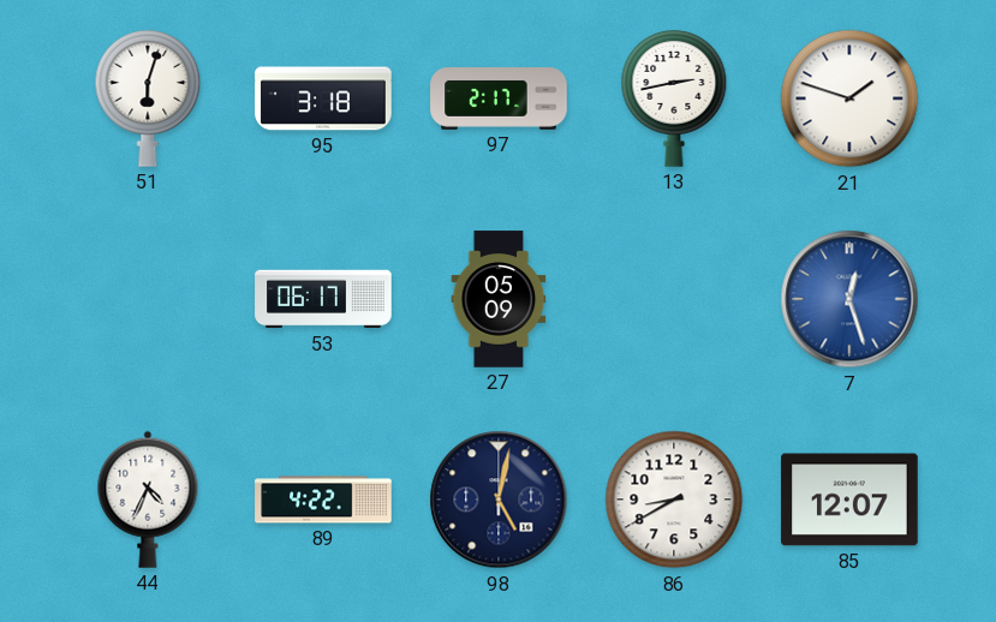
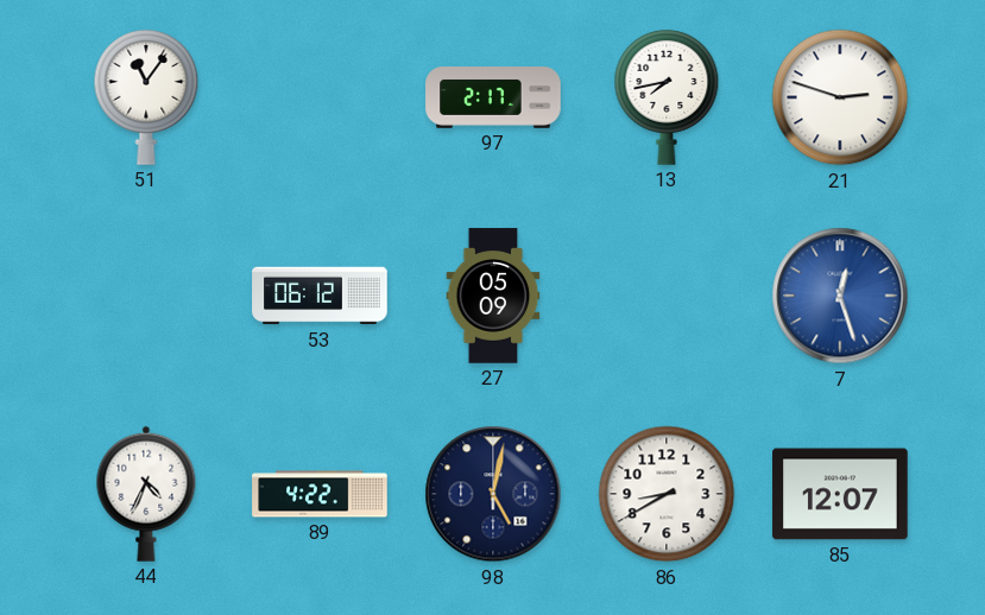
51: 6:03 -> 11:06 (146, 97)
95: 3:18 -> none (323, 98)
13: 2:43 -> 7:43 (667, 97)
21: 1:48 -> 2:48 (840, 97)
53: 06:17 -> 06:12 (320, 296)
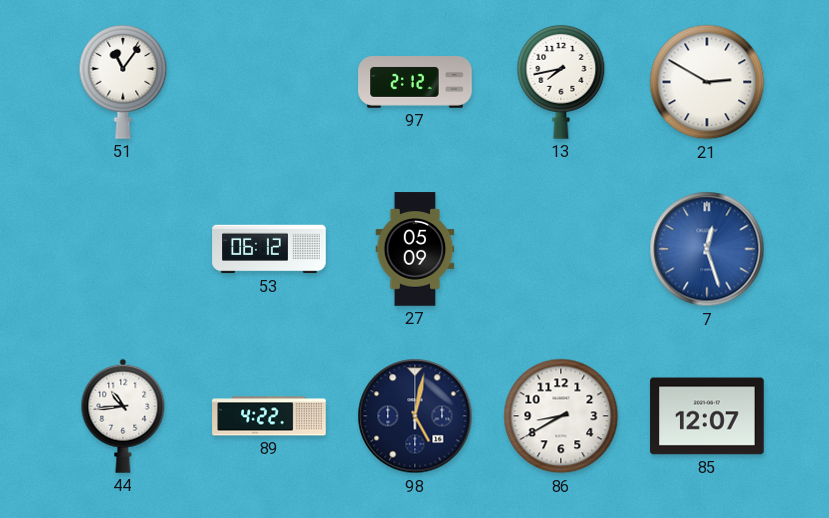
97: 2:17 -> 2:12 (415, 82)
21: 2:48 -> 2:50 (707, 82)
44: 4:34 -> 10:44 (123, 416)
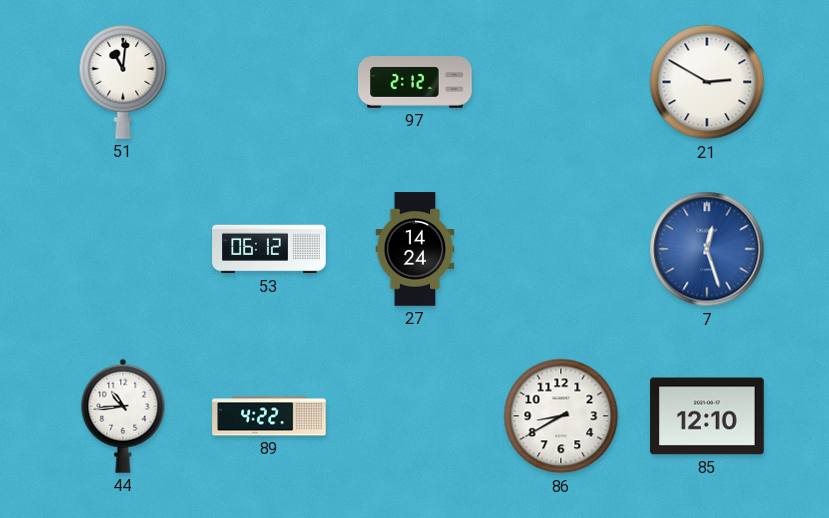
51: 11:06 -> 11:01 (123, 82)
13: 7:43 -> none (561, 82)
27: 05:09 -> 14:24 (415, 249)
98: 5:02 -> none (415, 416)
85: 12:07 -> 12:10 (707, 416)
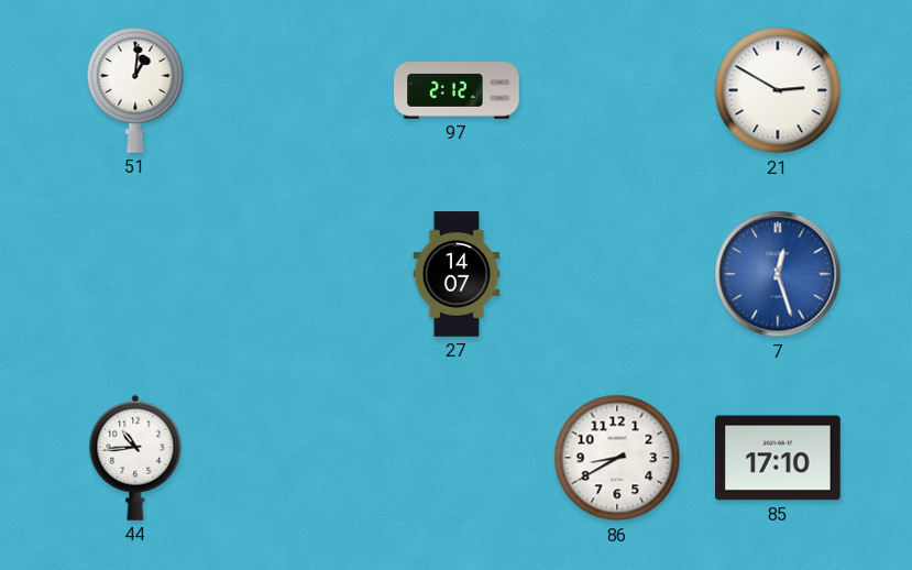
51: 11:01 -> 1:01 (135, 90)
53: 06:12 -> none (269, 249)
27: 14:24 -> 14:07 (457, 274)
89: 4:22 -> none (269, 416)
85: 12:10 -> 17:10 (778, 458)
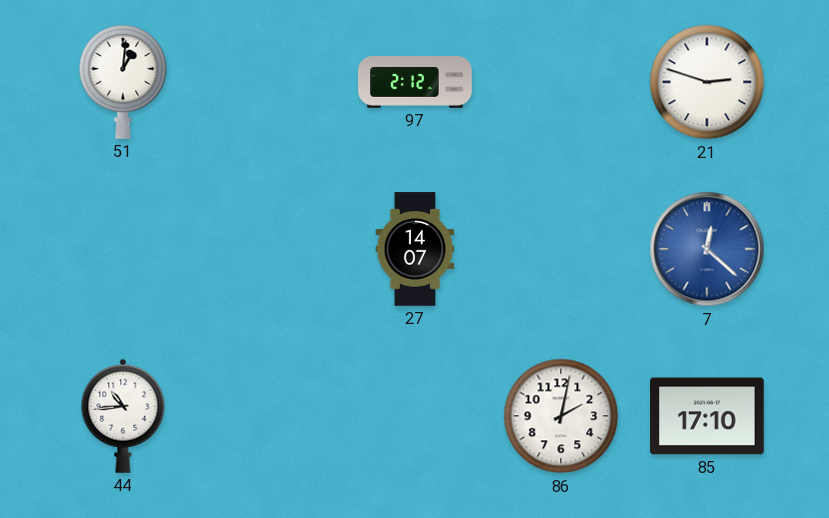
21: 2:50 -> 2:48 (707, 82)
7: 12:27 -> 12:22 (707, 249)
86: 8:40 -> 2:02 (561, 416)
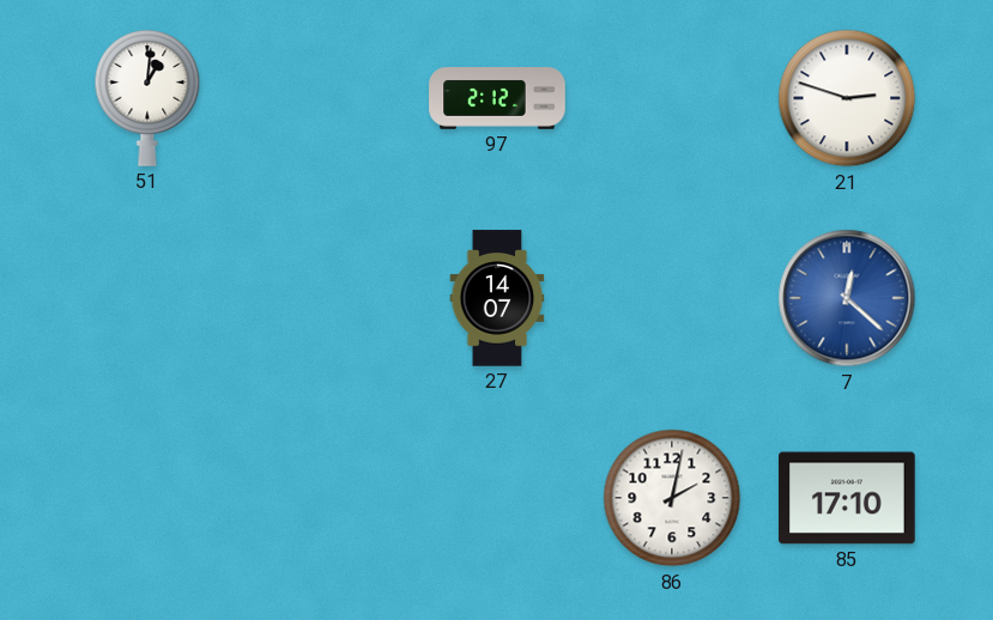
44: 10:44 -> none (123, 416)
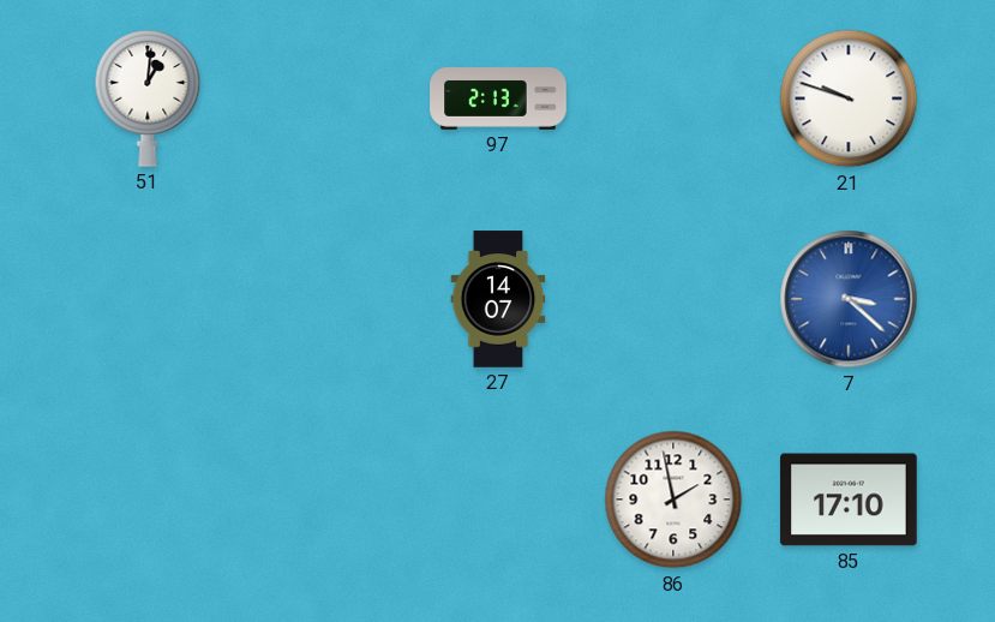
97: 2:12 -> 2:13 (498, 98)
21: 2:48 -> 9:48 (849, 98)
7: 12:22 -> 3:22 (849, 299)
86: 2:02 -> 1:58 (673, 500)
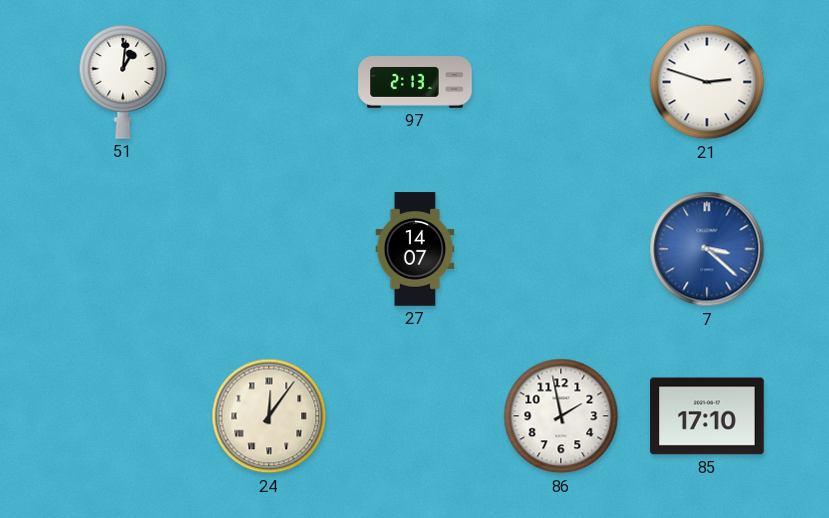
21: 9:48 -> 2:48 (707, 82)
24: none -> 12:06 (269, 416)
